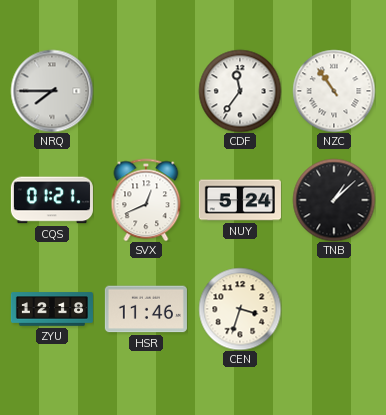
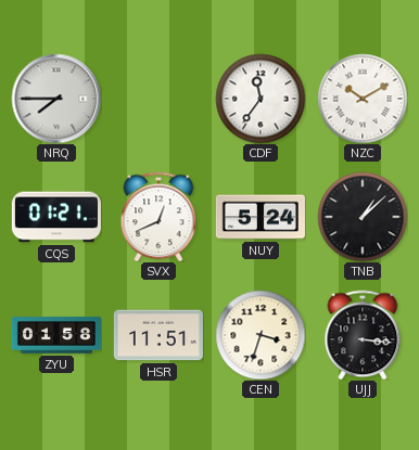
NZC: 10:54 -> 10:10 (363, 99)
ZYU: 12:18 -> 01:58 (56, 335)
HSR: 11:46 -> 11:51 (158, 335)
UJJ: none -> 3:16 (363, 335)
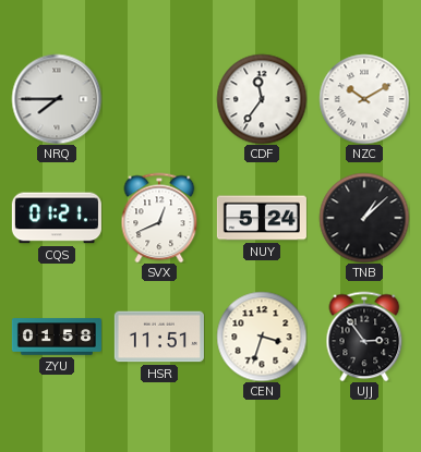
UJJ: 3:16 -> 2:54 (364, 337)
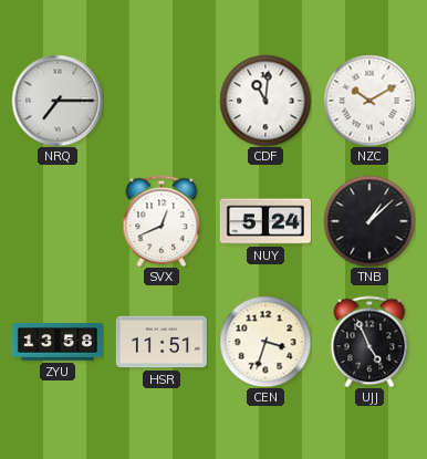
NRQ: 7:45 -> 7:15 (58, 101)
CDF: 11:36 -> 11:01 (265, 101)
CQS: 01:21 -> none (57, 218)
ZYU: 01:58 -> 13:58 (58, 342)
UJJ: 2:54 -> 4:56 (369, 342)
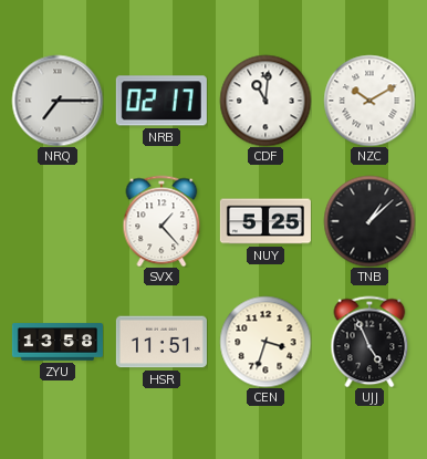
NRB: none -> 02:17 (162, 101)
SVX: 12:41 -> 1:23 (162, 221)
NUY: 5:24 -> 5:25 (265, 221)
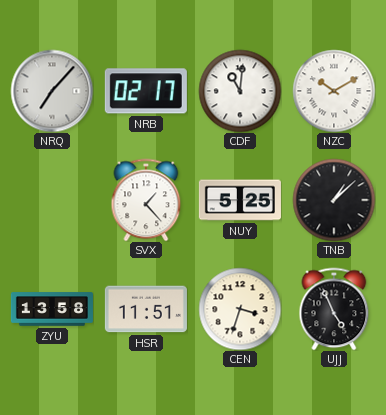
NRQ: 7:15 -> 7:07 (52, 91)
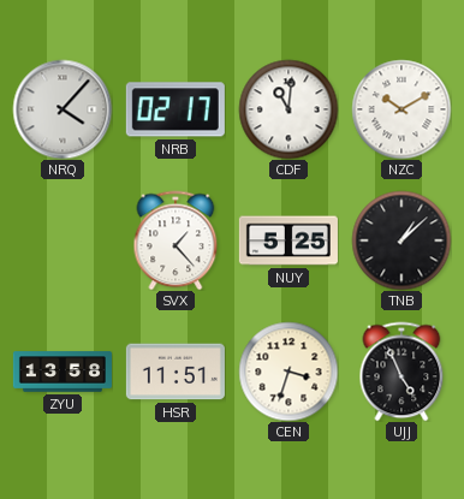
NRQ: 7:07 -> 4:07 (63, 109)
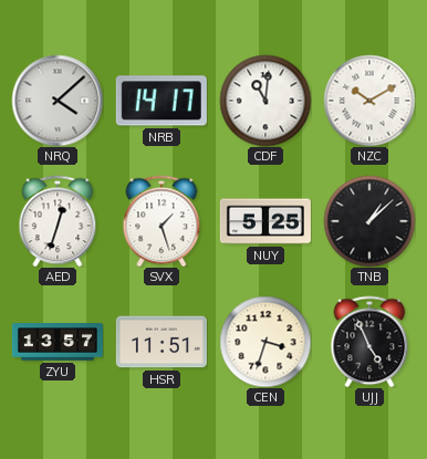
NRQ: 4:07 -> 4:08 (58, 101)
NRB: 02:17 -> 14:17 (162, 101)
AED: none -> 12:33 (58, 221)
SVX: 1:23 -> 1:27 (162, 221)
ZYU: 13:58 -> 13:57 (58, 342)
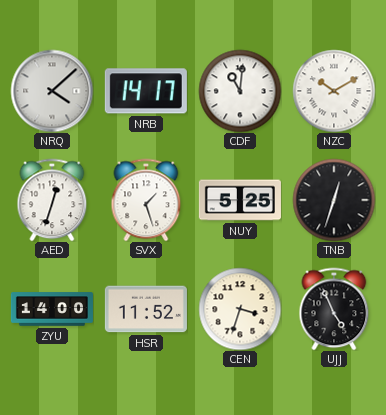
TNB: 1:08 -> 12:33 (334, 200)
ZYU: 13:57 -> 14:00 (52, 309)
HSR: 11:51 -> 11:52 (146, 309)
